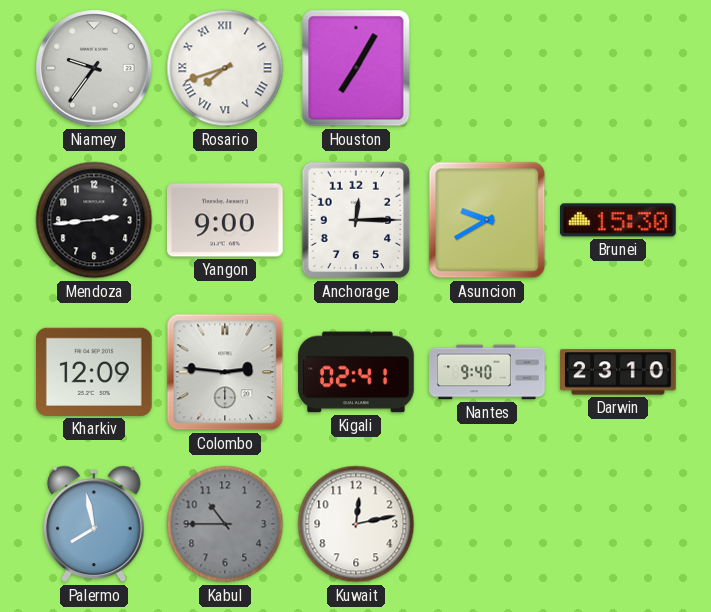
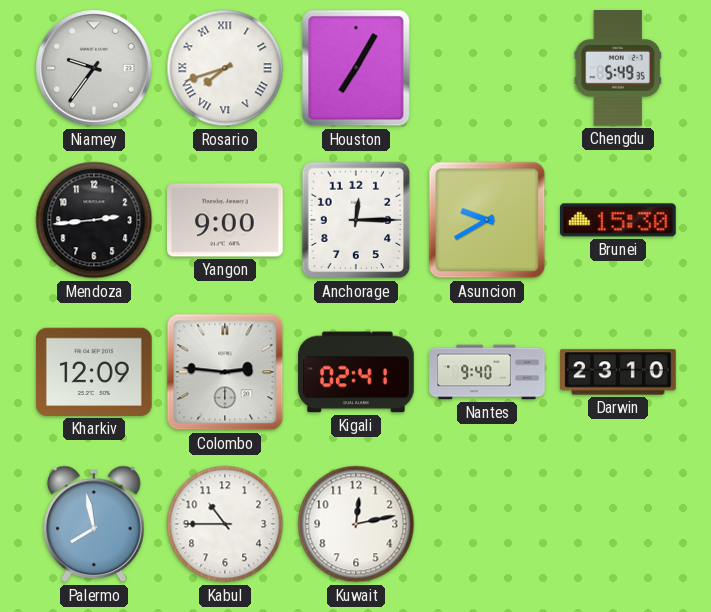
Chengdu: none -> 5:49 (618, 68)
Kabul dial: grey -> white (225, 524)
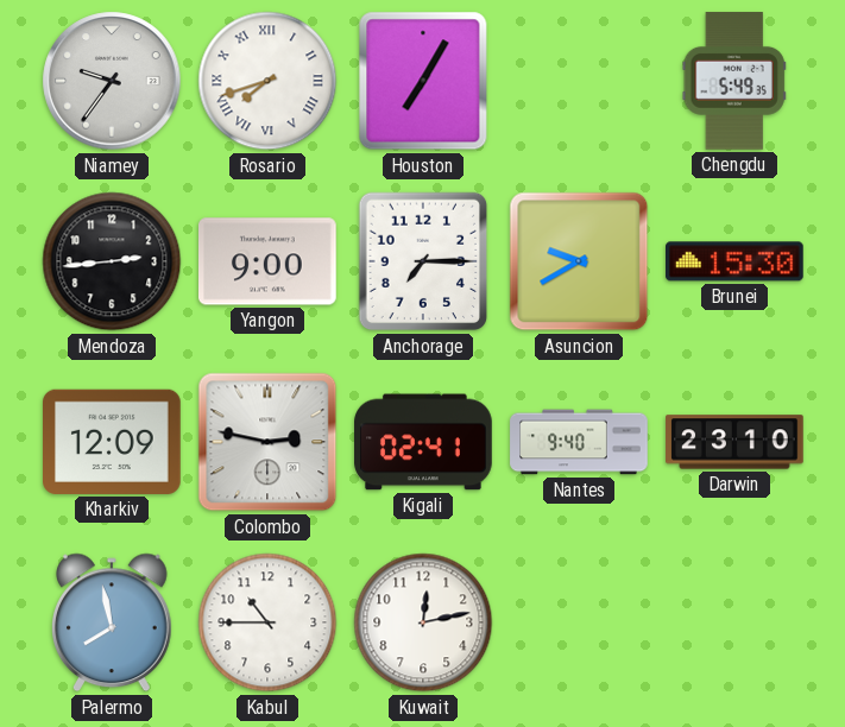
Anchorage: 12:15 -> 7:15 (423, 261)
Colombo: 2:46 -> 2:47 (267, 442)
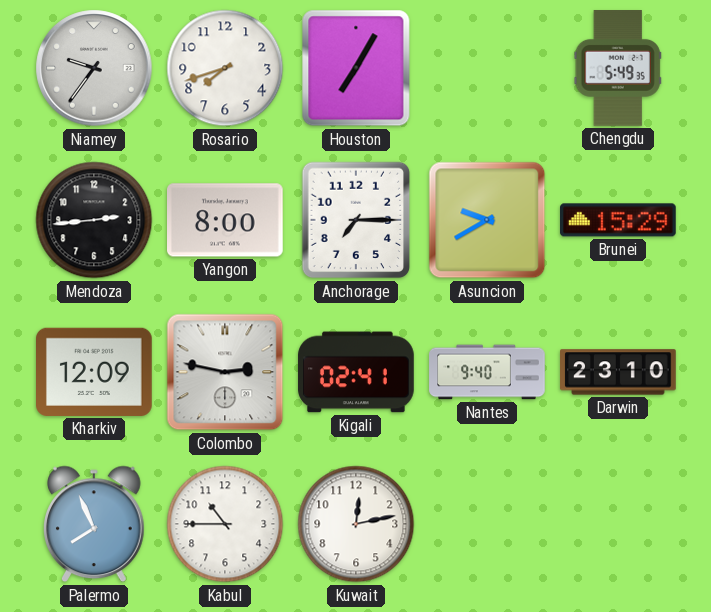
Rosario numerals: Roman -> Arabic (225, 68)
Yangon: 9:00 -> 8:00 (226, 220)
Brunei: 15:30 -> 15:29 (619, 220)
Palermo: 7:58 -> 7:56 (95, 524)
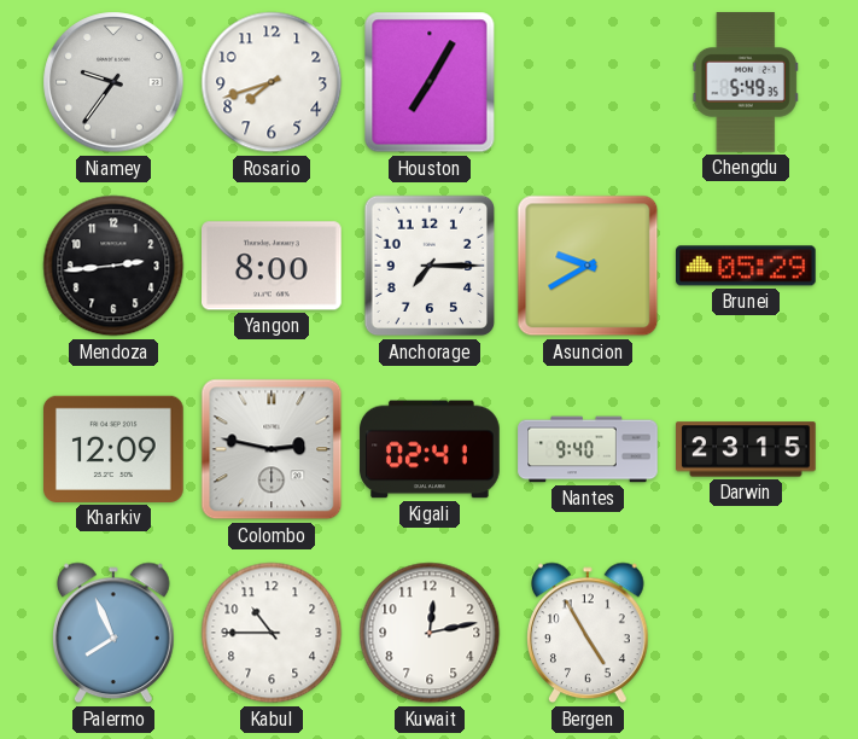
Brunei: 15:29 -> 05:29 (747, 266)
Darwin: 23:10 -> 23:15 (746, 449)
Bergen: none -> 4:55 (589, 633)
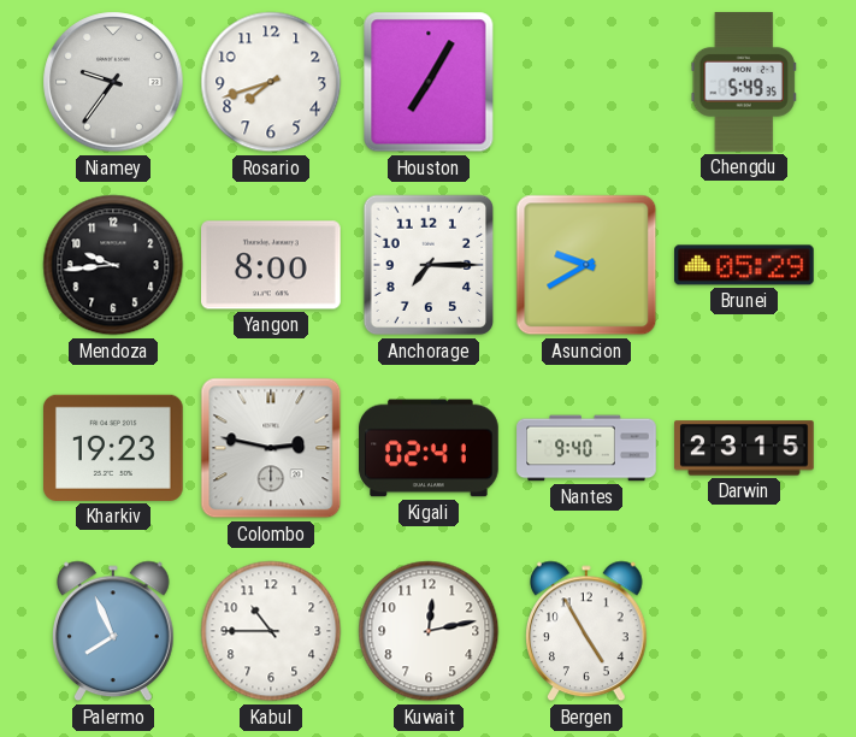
Mendoza: 2:44 -> 9:44 (113, 265)
Kharkiv: 12:09 -> 19:23 (114, 448)
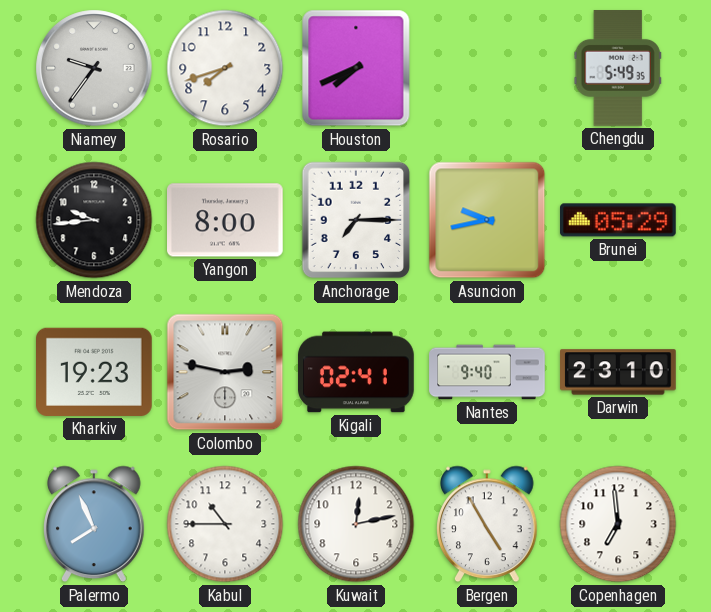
Houston: 7:05 -> 7:41 (356, 68)
Asuncion: 9:40 -> 9:43 (487, 220)
Darwin: 23:15 -> 23:10 (618, 372)
Copenhagen: none -> 6:59 (618, 524)
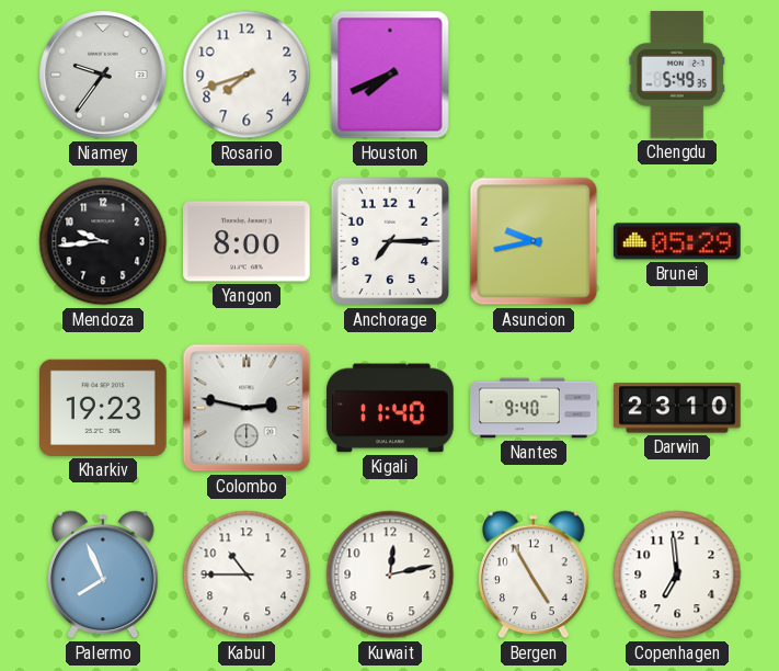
Kigali: 02:41 -> 11:40 (390, 408)
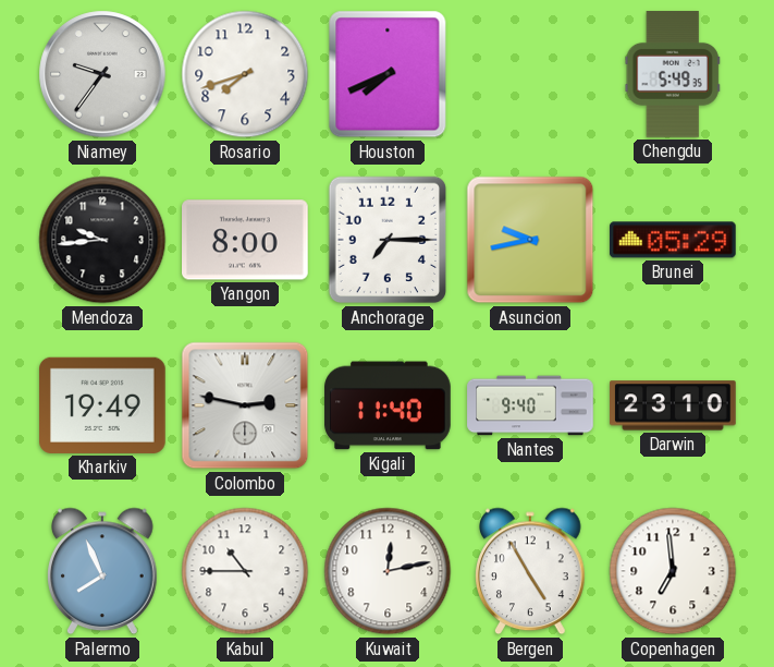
Kharkiv: 19:23 -> 19:49 (103, 405)
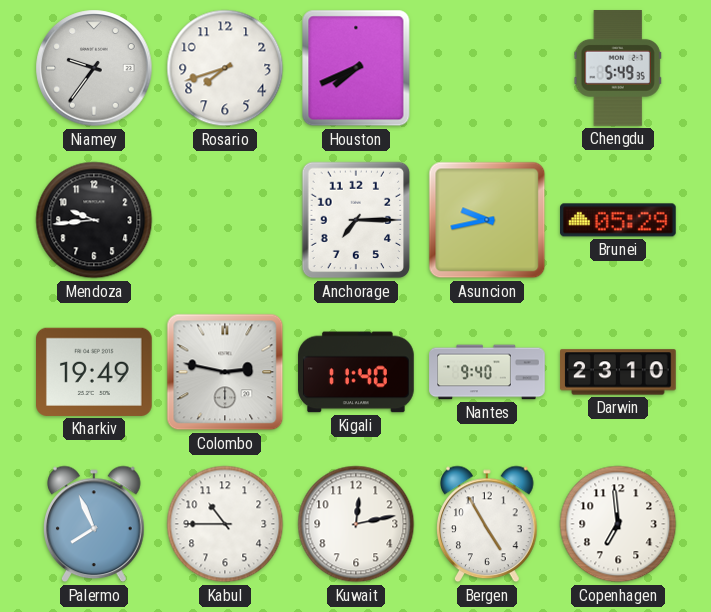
Yangon: 8:00 -> none (246, 240)
